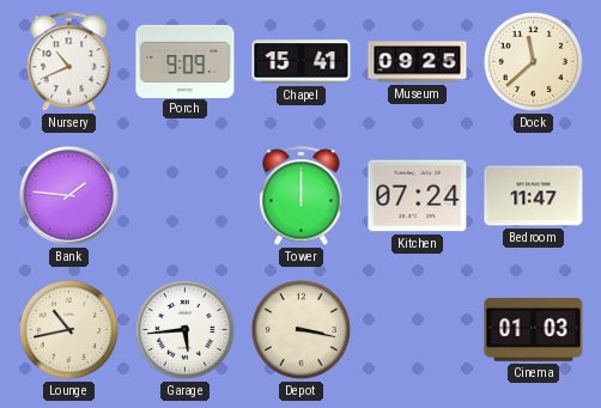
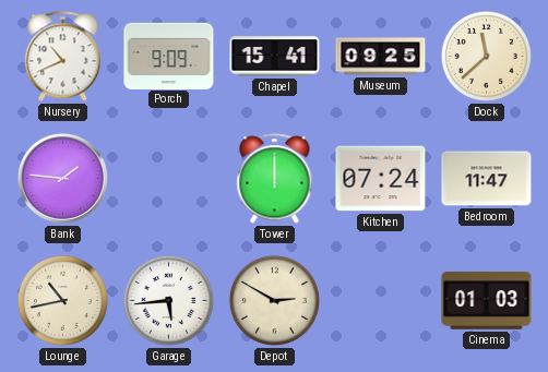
Depot: 3:17 -> 2:50 (274, 300)
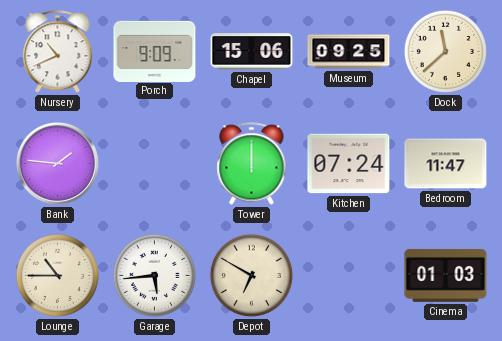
Chapel: 15:41 -> 15:06 (252, 52)
Lounge: 10:43 -> 10:45 (57, 275)
Depot: 2:50 -> 6:50 (251, 275)
